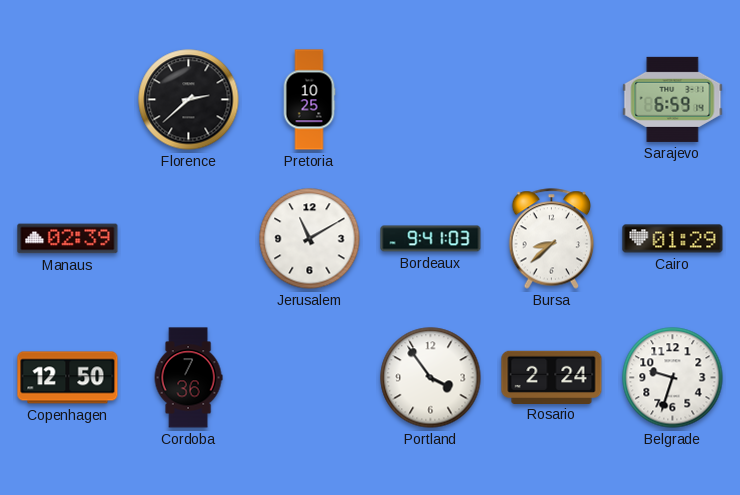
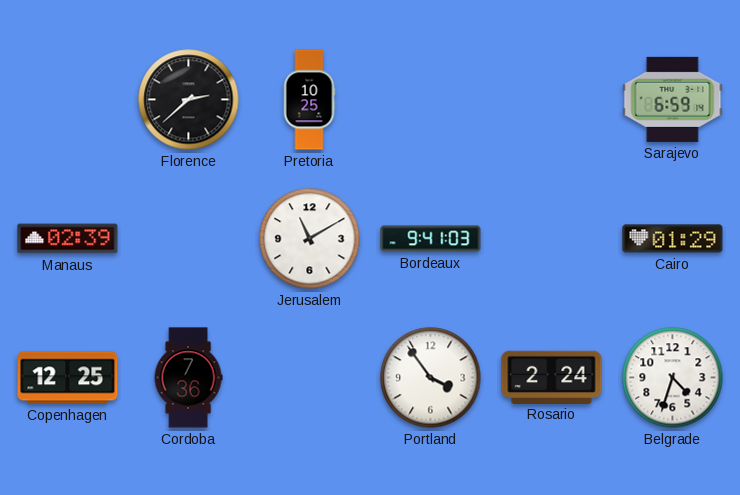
Bursa: 8:38 -> none (552, 239)
Copenhagen: 12:50 -> 12:25 (68, 378)
Belgrade: 9:33 -> 4:33 (673, 378)
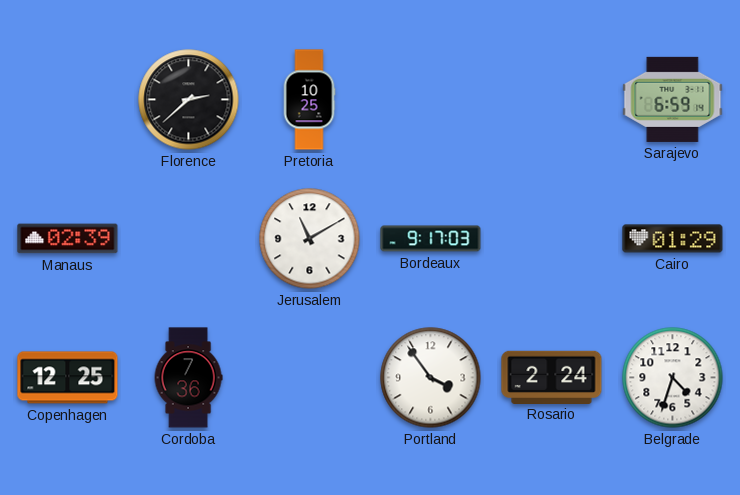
Bordeaux: 9:41 -> 9:17 (431, 239)
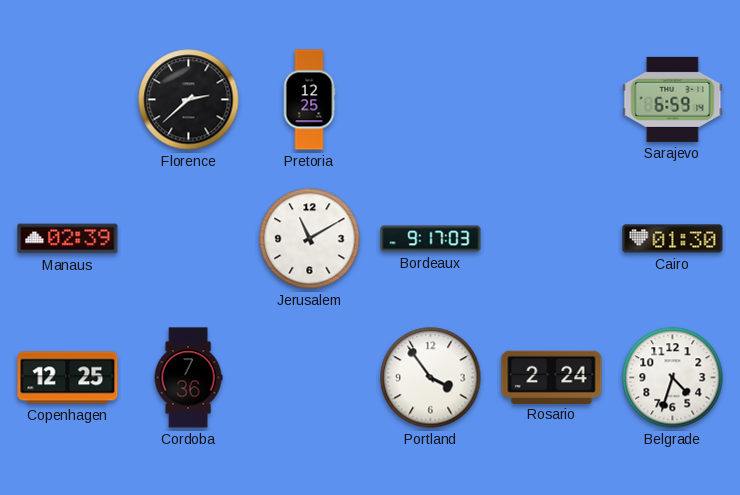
Pretoria: 10:25 -> 12:25 (309, 100)
Cairo: 01:29 -> 01:30 (673, 239)
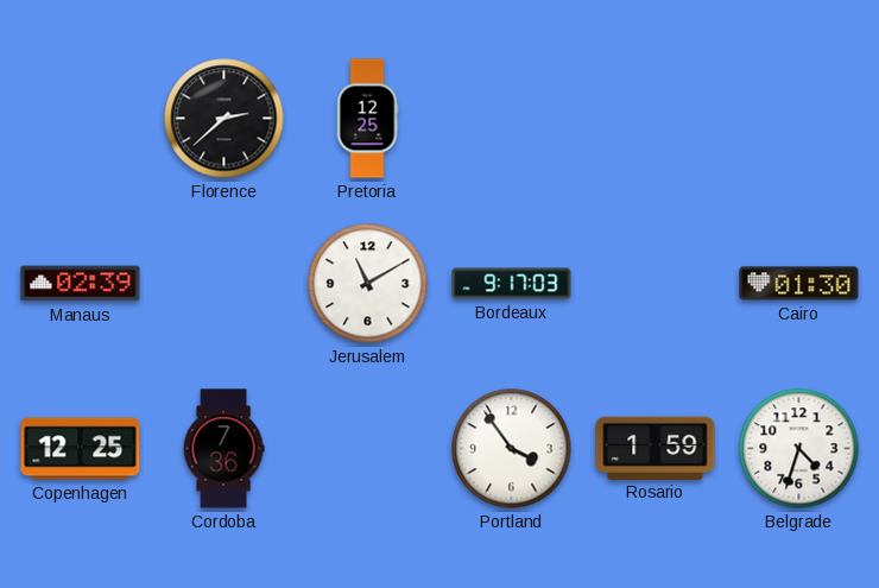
Sarajevo: 6:59 -> none (673, 99)
Rosario: 2:24 -> 1:59 (656, 448)
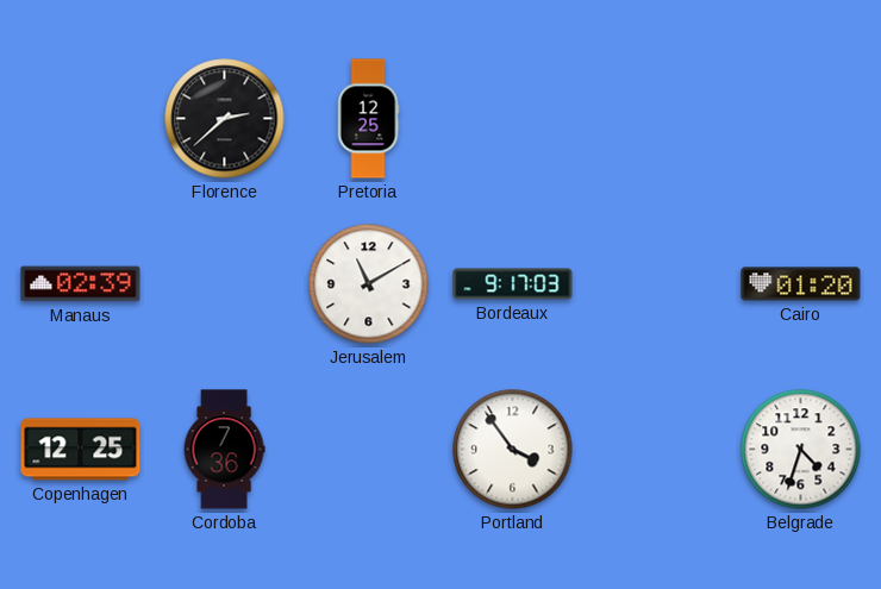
Cairo: 01:30 -> 01:20 (801, 284)
Rosario: 1:59 -> none (656, 448)
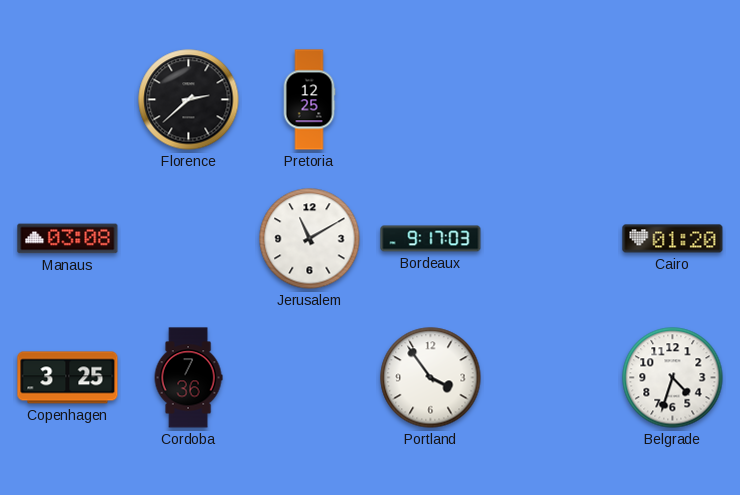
Manaus: 02:39 -> 03:08 (68, 239)
Copenhagen: 12:25 -> 3:25 (68, 378)
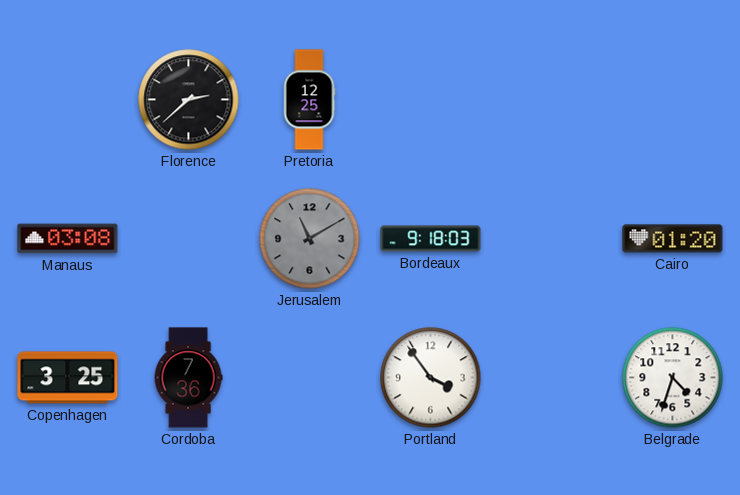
Jerusalem dial: white -> grey (310, 239)
Bordeaux: 9:17 -> 9:18 (431, 239)
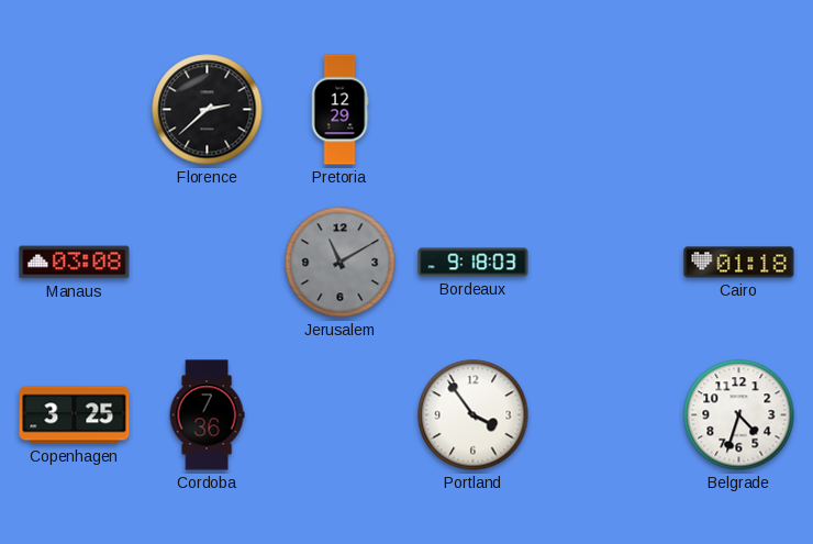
Pretoria: 12:25 -> 12:29 (339, 110)
Cairo: 01:20 -> 01:18 (739, 263)
